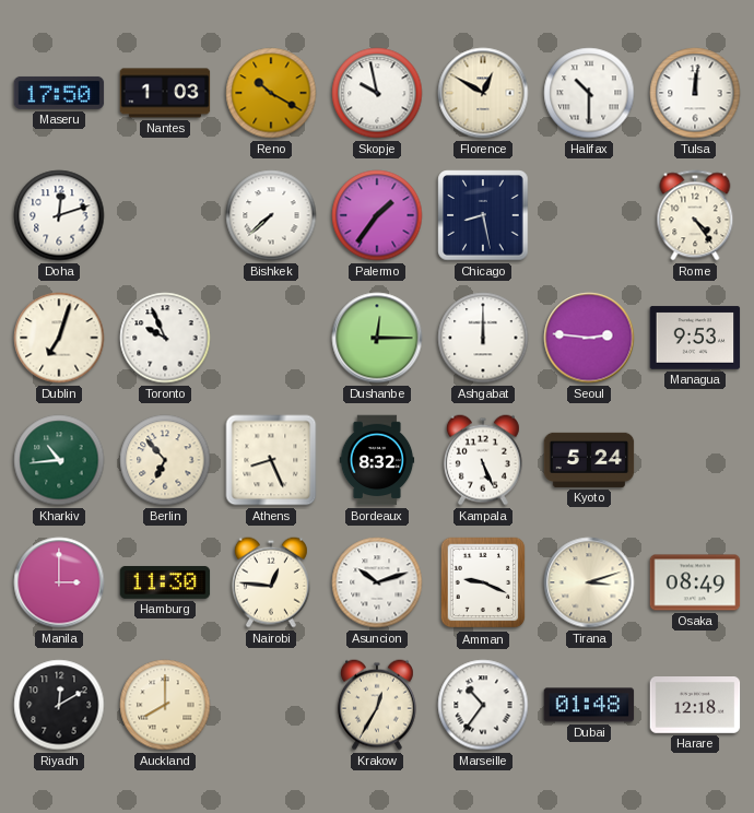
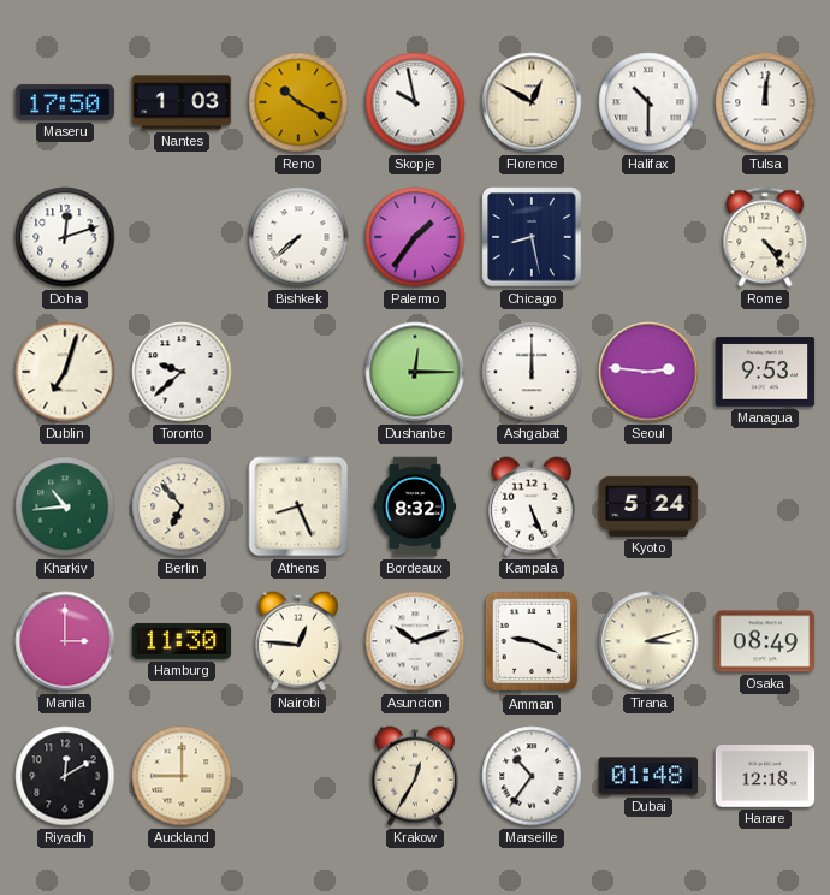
Toronto: 9:56 -> 9:38 (182, 372)
Auckland: 8:00 -> 9:00 (182, 776)
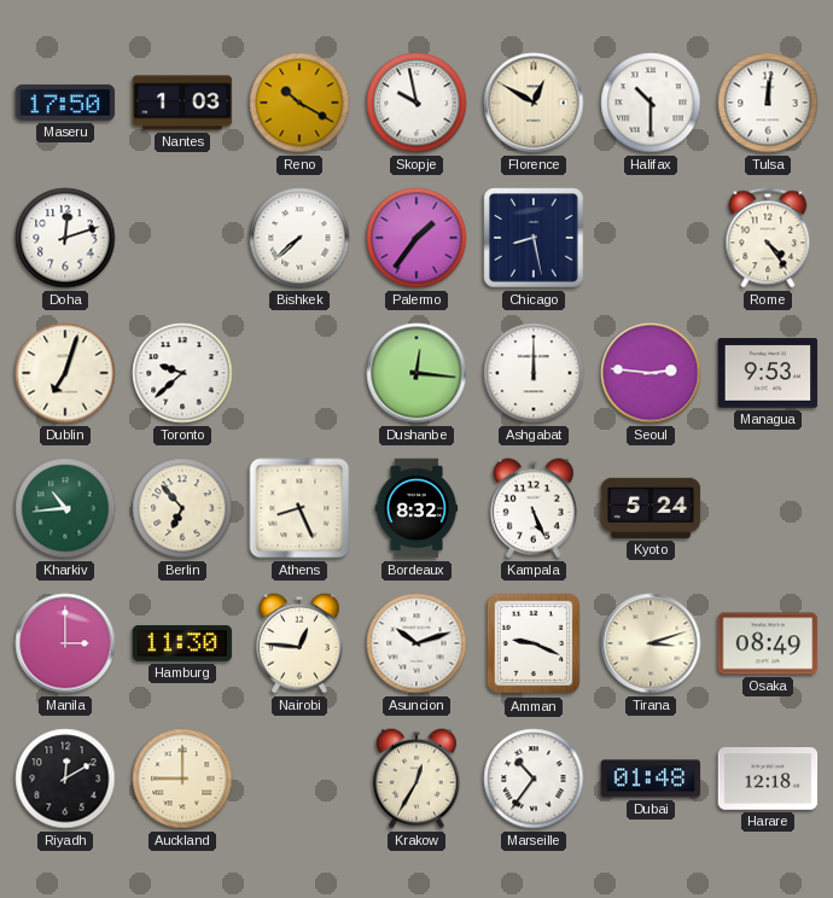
Dushanbe: 12:15 -> 12:16 (416, 373)
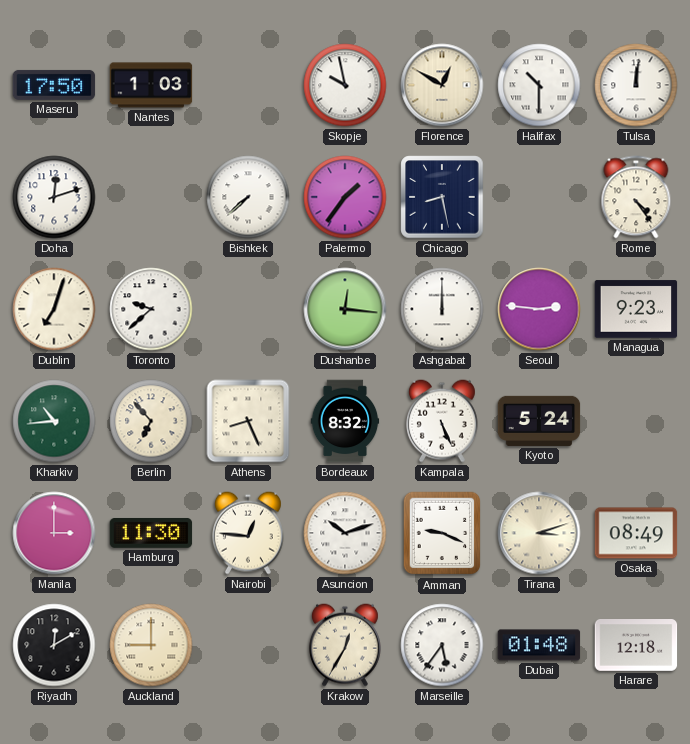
Reno: 10:20 -> none (299, 103)
Managua: 9:53 -> 9:23 (636, 309)
Marseille: 10:36 -> 5:36 (442, 645)
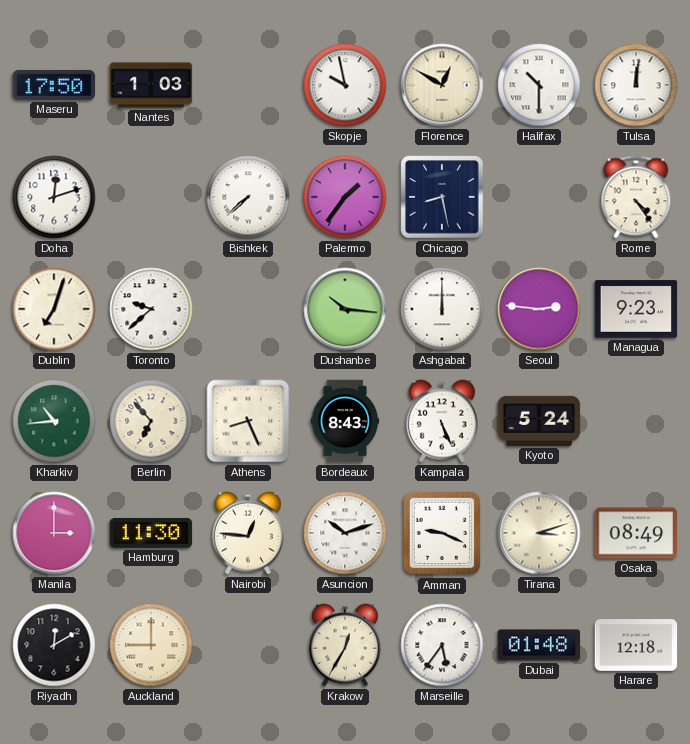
Dushanbe: 12:16 -> 10:16 (345, 309)
Bordeaux: 8:32 -> 8:43 (345, 421)
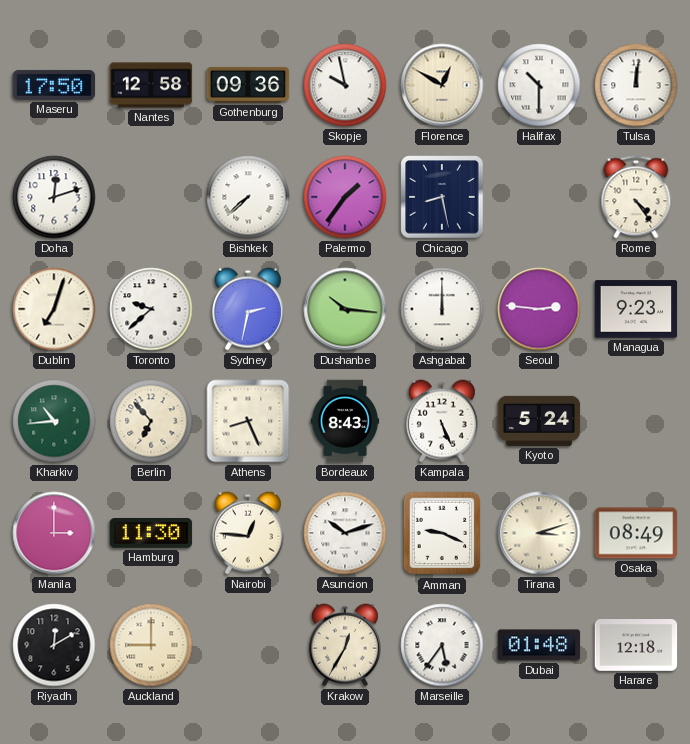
Nantes: 1:03 -> 12:58 (151, 85)
Gothenburg: none -> 09:36 (248, 85)
Sydney: none -> 2:32 (248, 309)
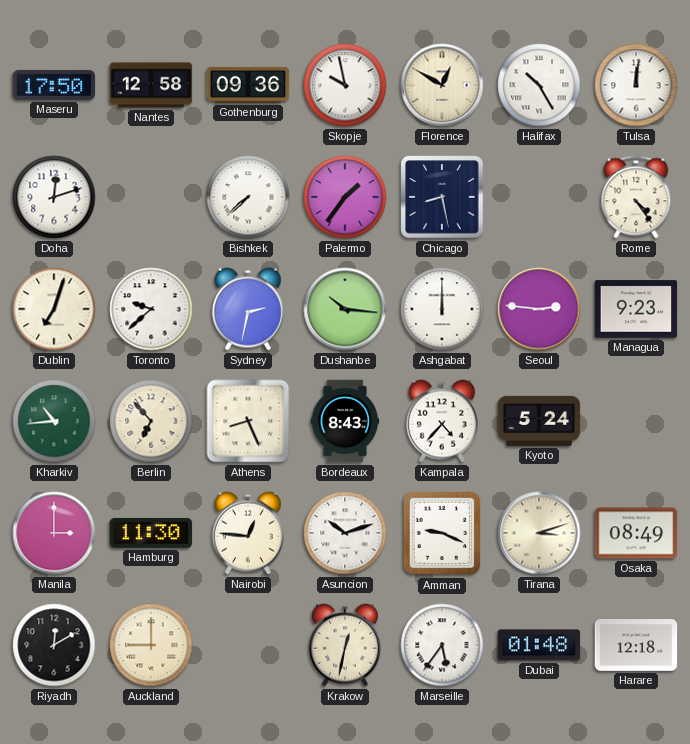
Halifax: 10:30 -> 10:25 (539, 85)
Kampala: 5:26 -> 4:37 (442, 421)
Krakow: 12:35 -> 12:32 (345, 645)
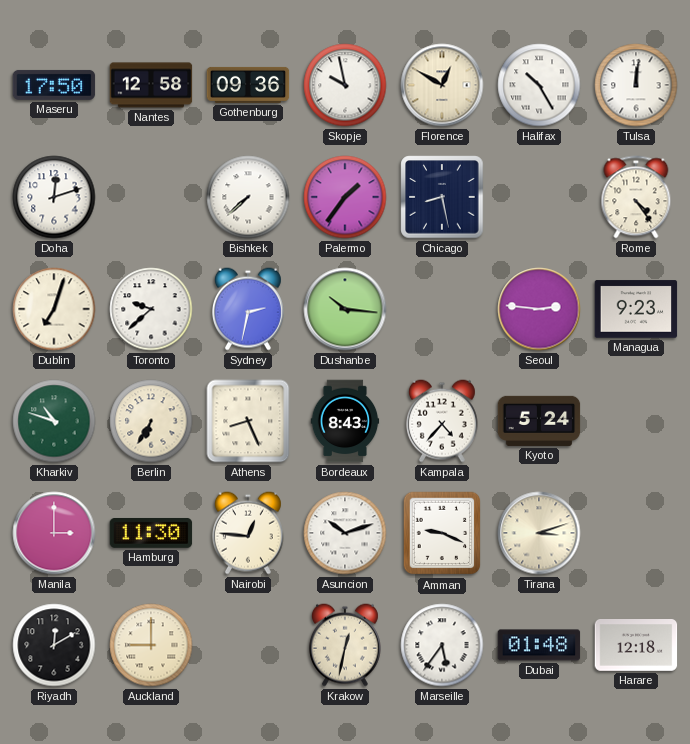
Ashgabat: 12:00 -> none (442, 309)
Kharkiv: 10:44 -> 10:48 (54, 421)
Berlin: 6:53 -> 6:35 (151, 421)
Osaka: 08:49 -> none (636, 533)
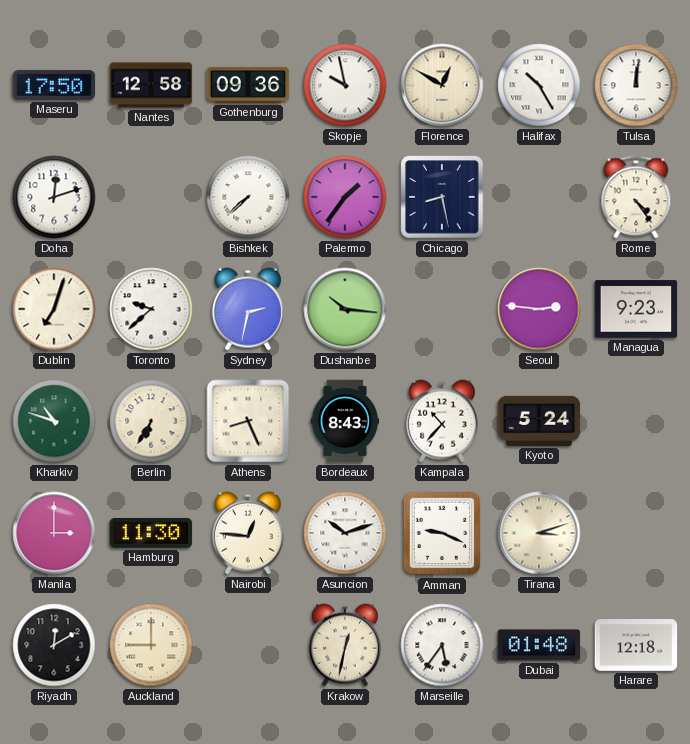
Kampala: 4:37 -> 10:37 (442, 421)
